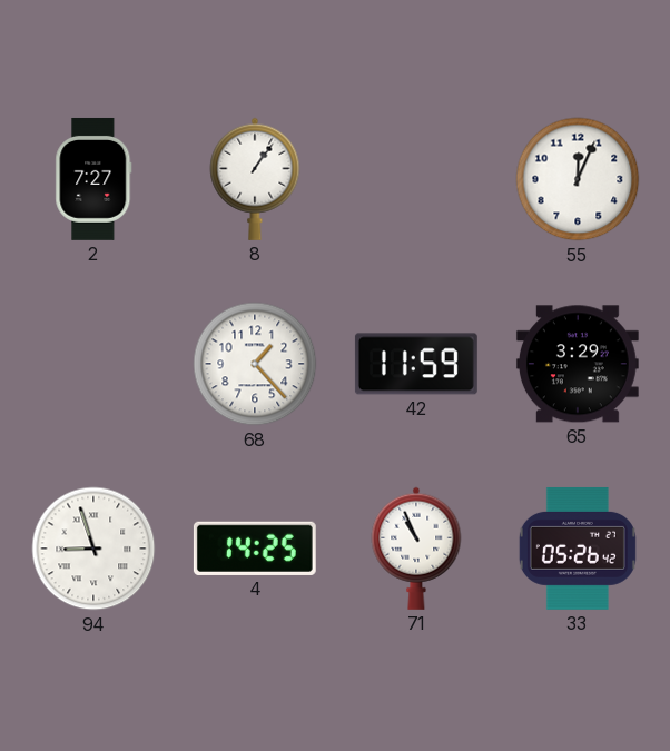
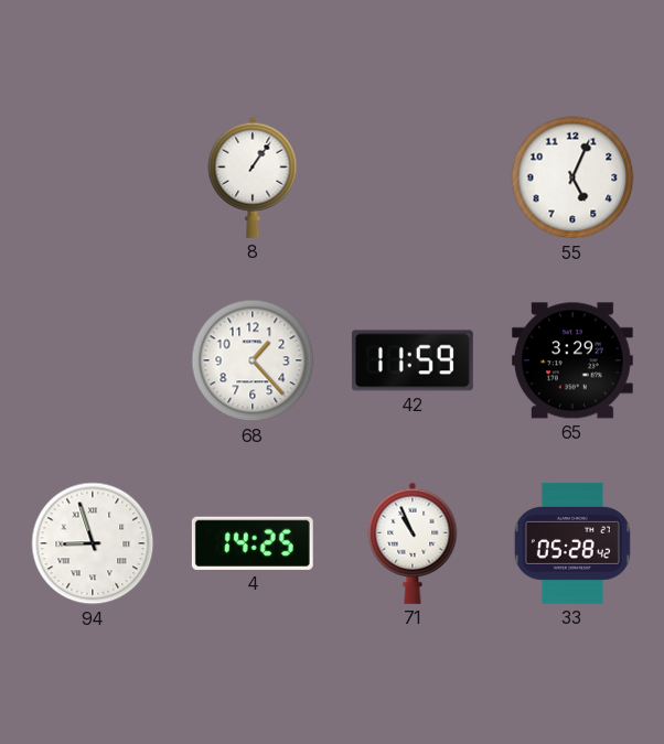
2: 7:27 -> none (93, 179)
55: 12:04 -> 5:04 (572, 177)
33: 05:26 -> 05:28 (572, 543)
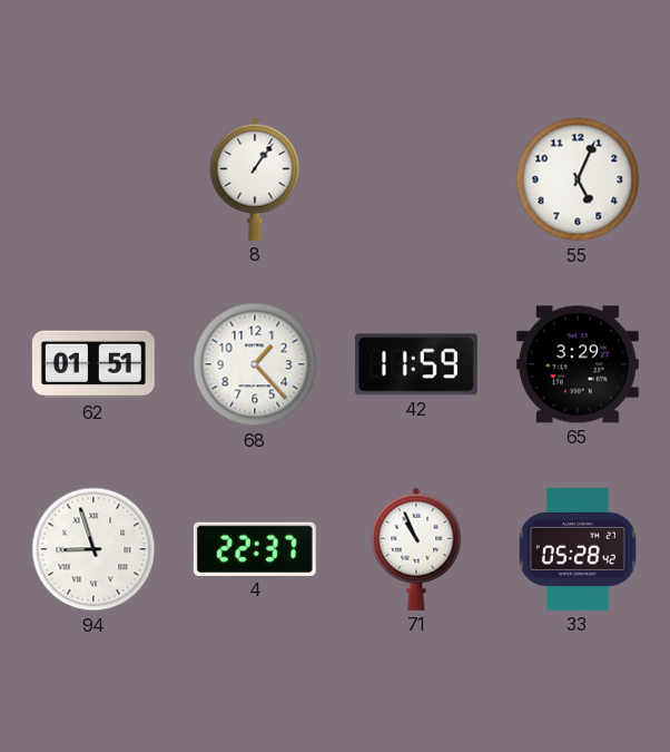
62: none -> 01:51 (93, 364)
4: 14:25 -> 22:37 (255, 549)
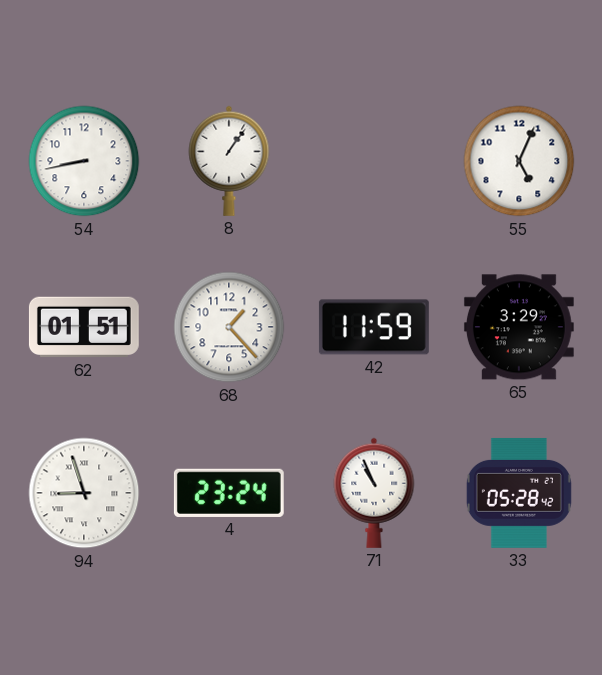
54: none -> 8:43 (84, 161)
4: 22:37 -> 23:24 (229, 493)
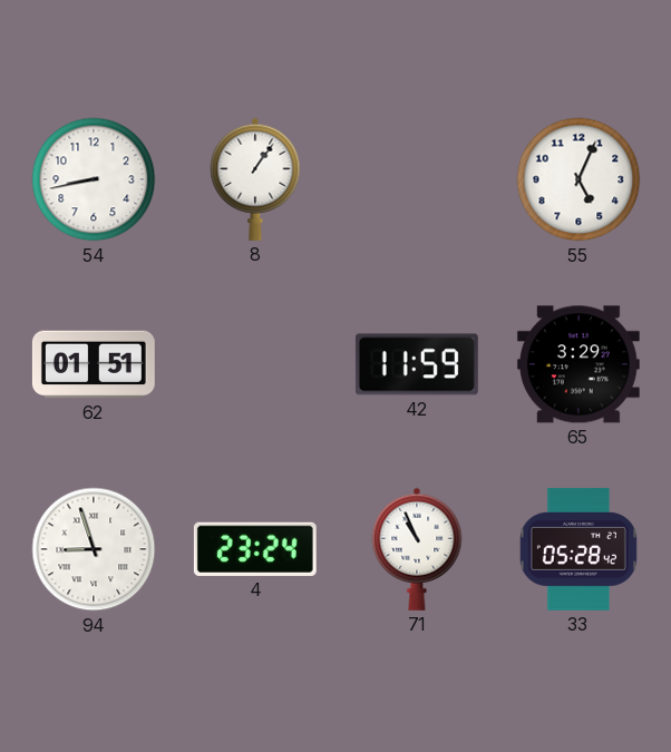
68: 1:23 -> none (229, 327)
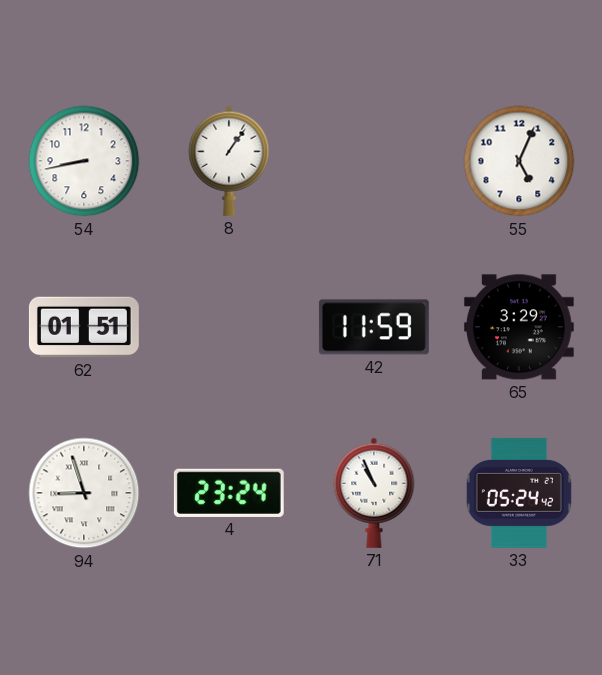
33: 05:28 -> 05:24 (519, 493)
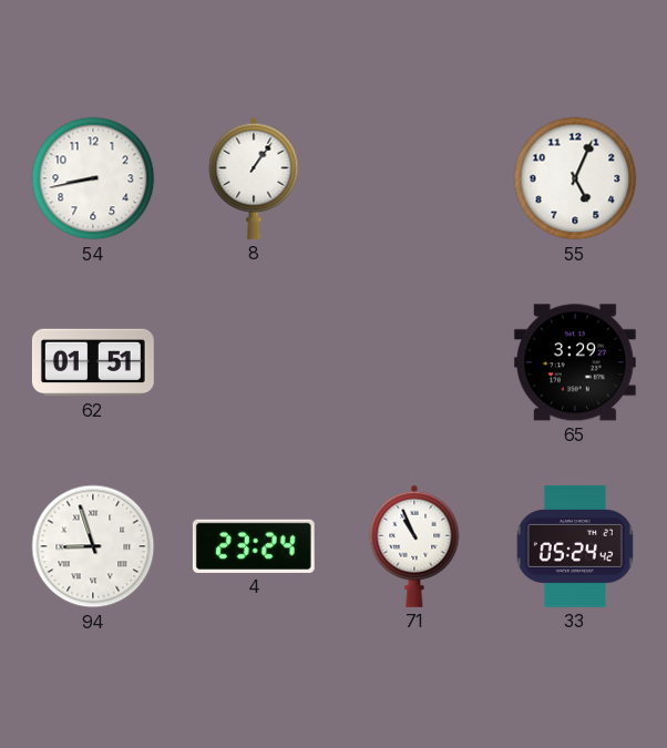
42: 11:59 -> none (374, 327)
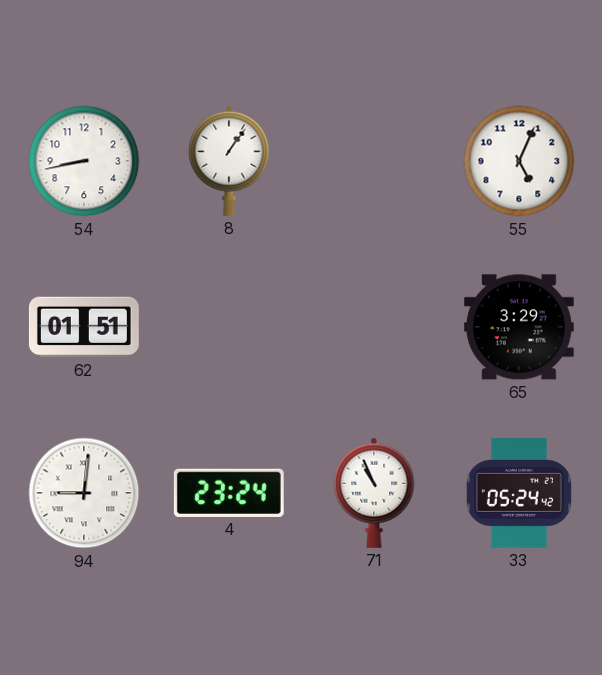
94: 8:57 -> 9:01 (84, 493)
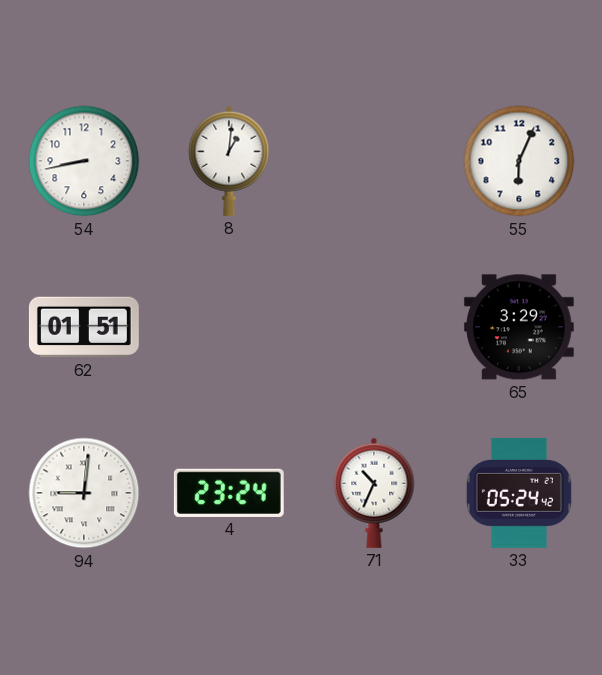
8: 1:06 -> 1:01 (229, 161)
55: 5:04 -> 6:04 (519, 161)
71: 10:56 -> 10:34 (374, 493)
